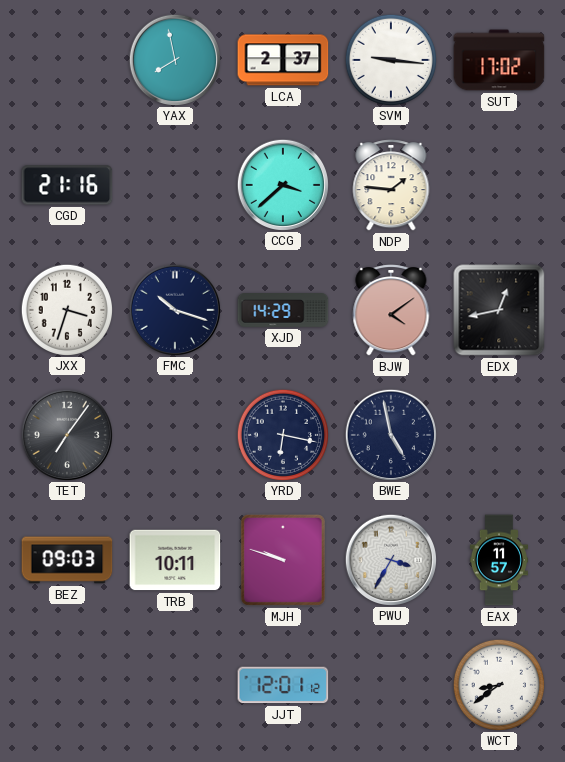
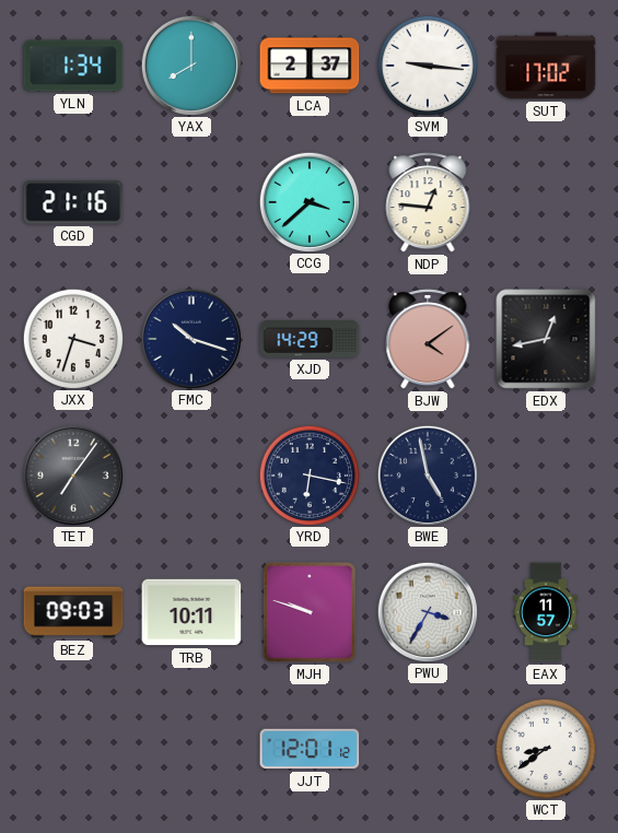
YLN: none -> 1:34 (73, 66)
YAX: 7:58 -> 8:00 (190, 64)
NDP: 1:46 -> 12:46 (428, 203)
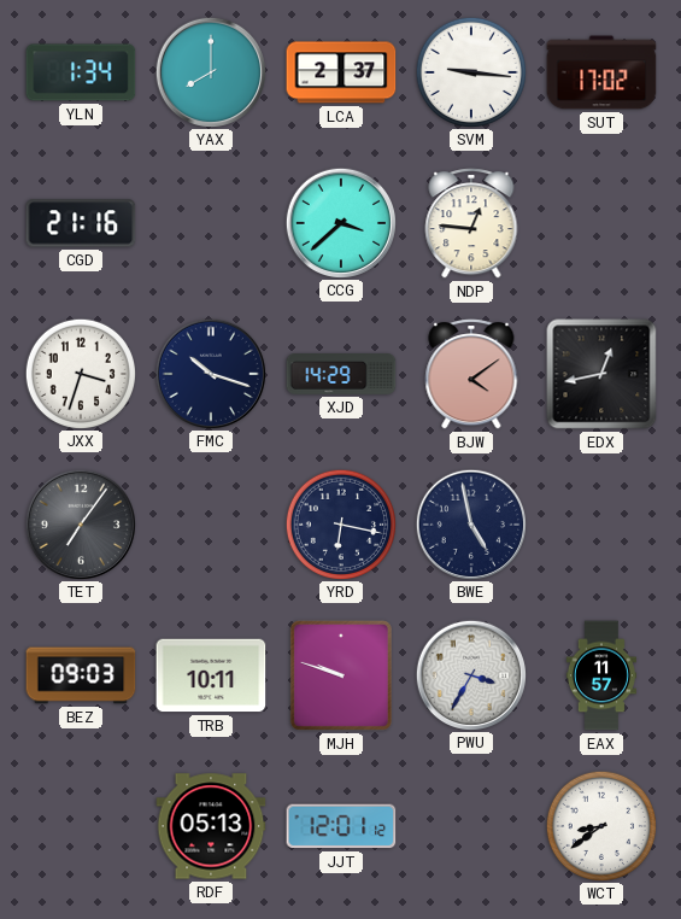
RDF: none -> 05:13 (211, 826)
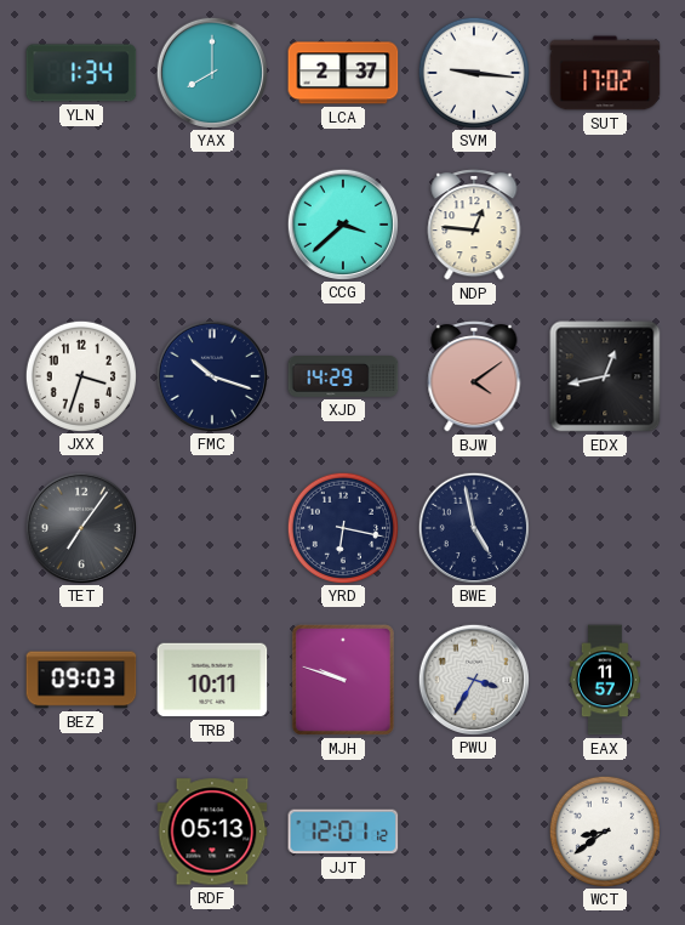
CGD: 21:16 -> none (81, 223)
